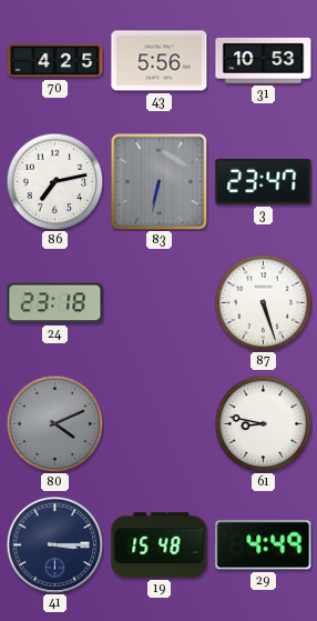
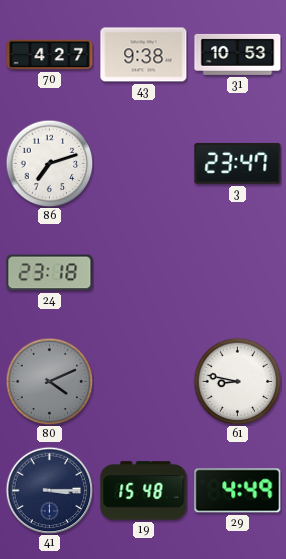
70: 4:25 -> 4:27 (50, 55)
43: 5:56 -> 9:38 (144, 55)
86: 7:13 -> 7:12 (49, 163)
83: 6:32 -> none (158, 181)
87: 5:27 -> none (263, 302)
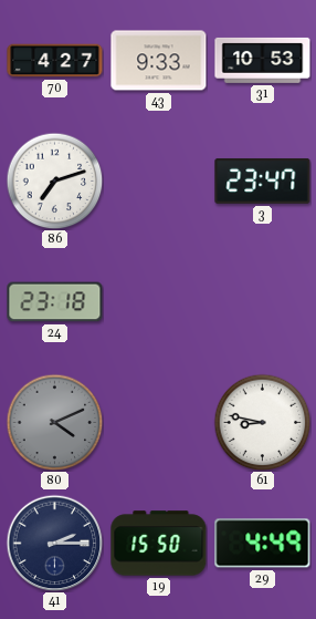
43: 9:38 -> 9:33 (159, 61)
41: 3:15 -> 2:15 (54, 543)
19: 15:48 -> 15:50 (159, 544)
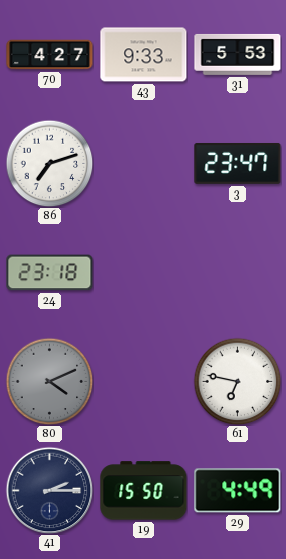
31: 10:53 -> 5:53 (238, 54)
61: 8:47 -> 6:47 (237, 381)
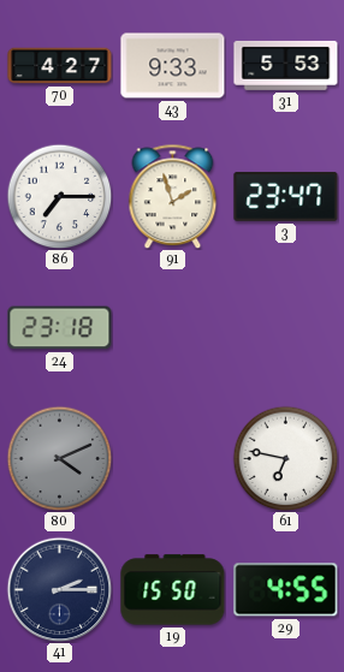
86: 7:12 -> 7:15 (59, 196)
91: none -> 1:57 (173, 196)
29: 4:49 -> 4:55 (286, 590)
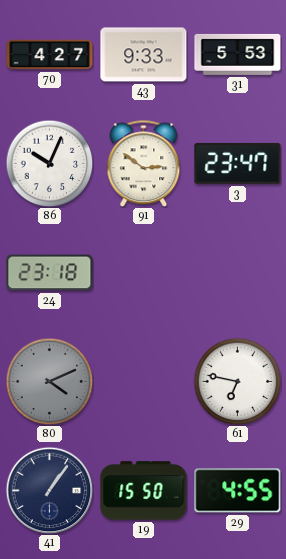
86: 7:15 -> 10:04 (49, 163)
91: 1:57 -> 2:51 (144, 163)
41: 2:15 -> 1:06 (49, 490)
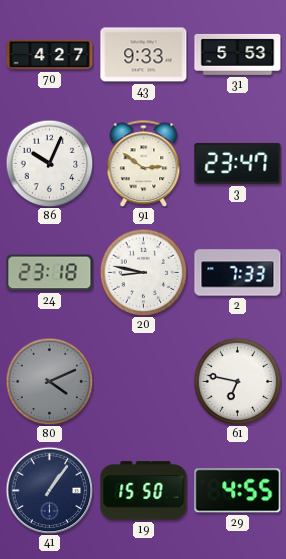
20: none -> 8:47 (143, 272)
2: none -> 7:33 (238, 273)
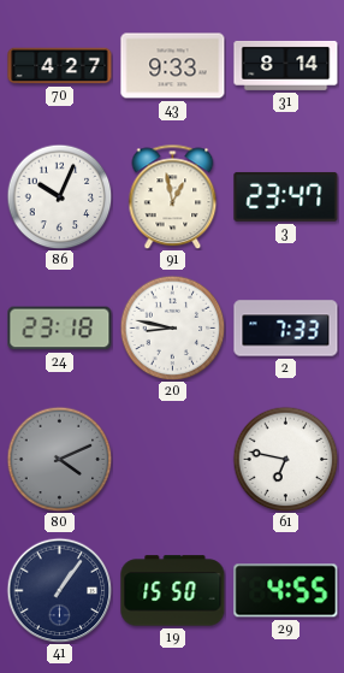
31: 5:53 -> 8:14 (286, 65)
91: 2:51 -> 12:58 (173, 196)
